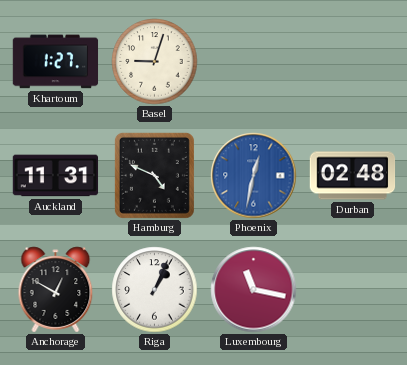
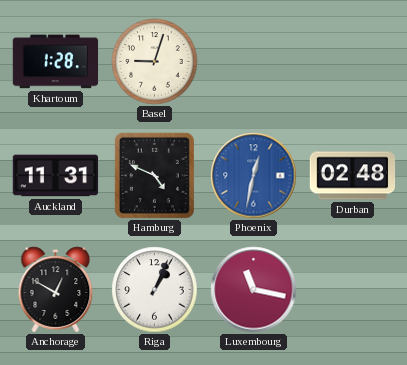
Khartoum: 1:27 -> 1:28 (56, 62)
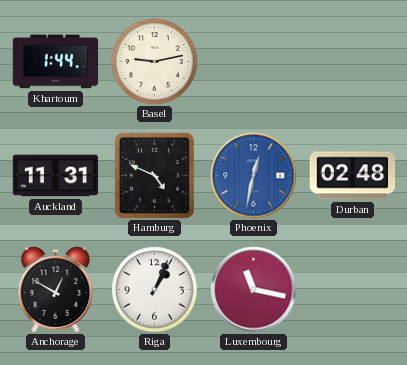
Khartoum: 1:28 -> 1:44 (56, 62)
Basel: 9:03 -> 9:13 (155, 62)
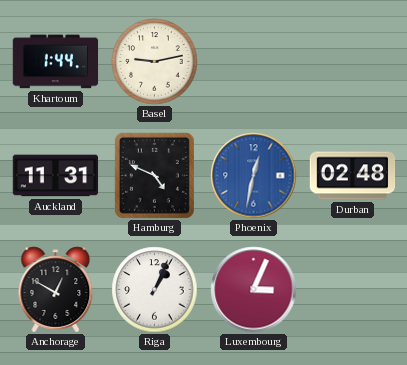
Luxembourg: 11:17 -> 3:04 (254, 290)
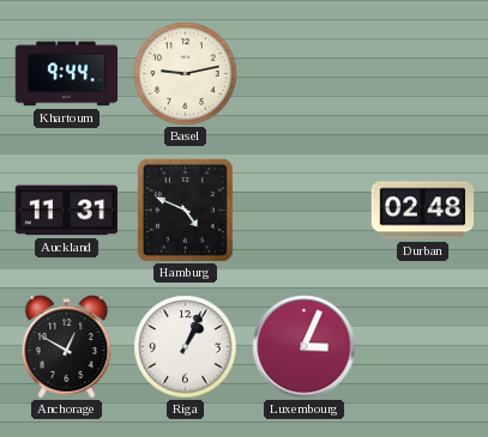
Khartoum: 1:44 -> 9:44 (67, 74)
Phoenix: 12:32 -> none (254, 176)
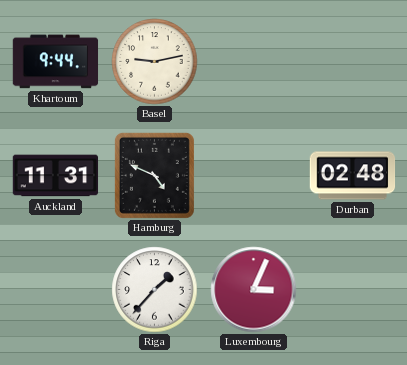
Anchorage: 12:50 -> none (67, 347)
Riga: 1:04 -> 1:37 (155, 290)
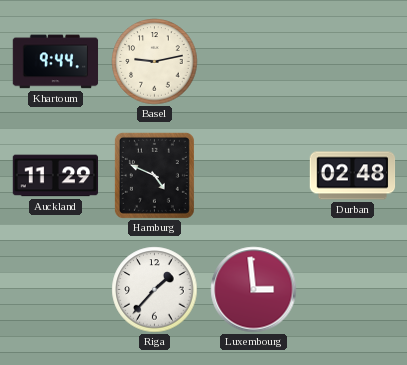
Auckland: 11:31 -> 11:29 (56, 176)
Luxembourg: 3:04 -> 2:59 (254, 290)
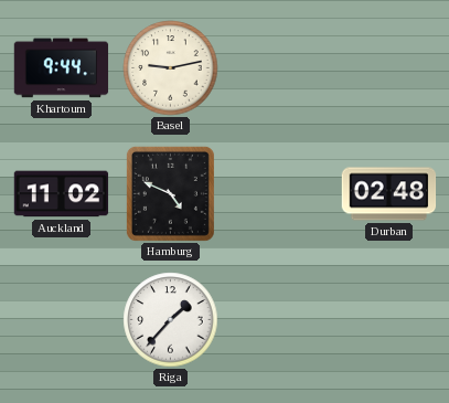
Auckland: 11:29 -> 11:02 (62, 194)
Luxembourg: 2:59 -> none (254, 290)
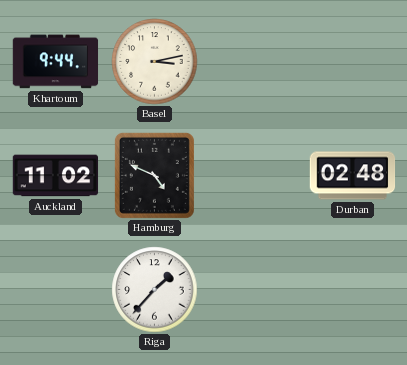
Basel: 9:13 -> 3:13 (155, 62)
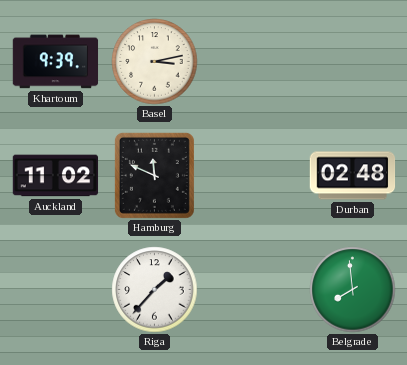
Khartoum: 9:44 -> 9:39 (56, 62)
Hamburg: 4:49 -> 11:49 (154, 175)
Belgrade: none -> 7:59 (353, 290)
